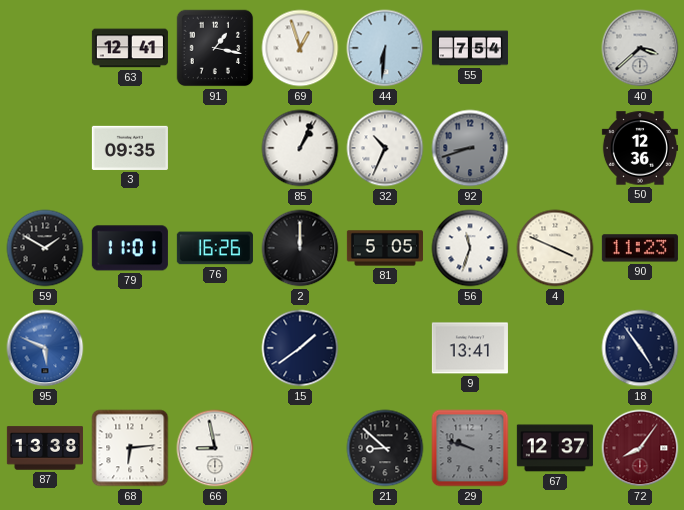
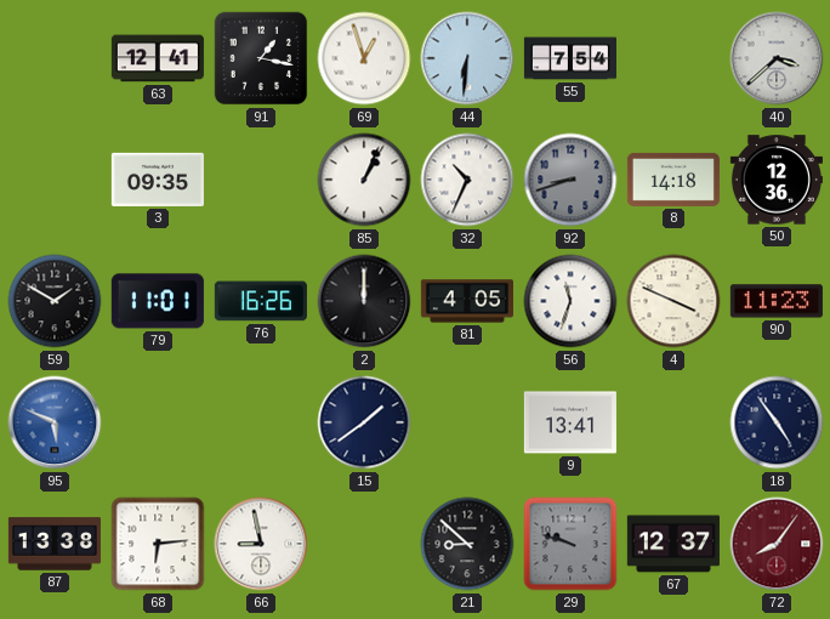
8: none -> 14:18 (673, 180)
81: 5:05 -> 4:05 (467, 301)
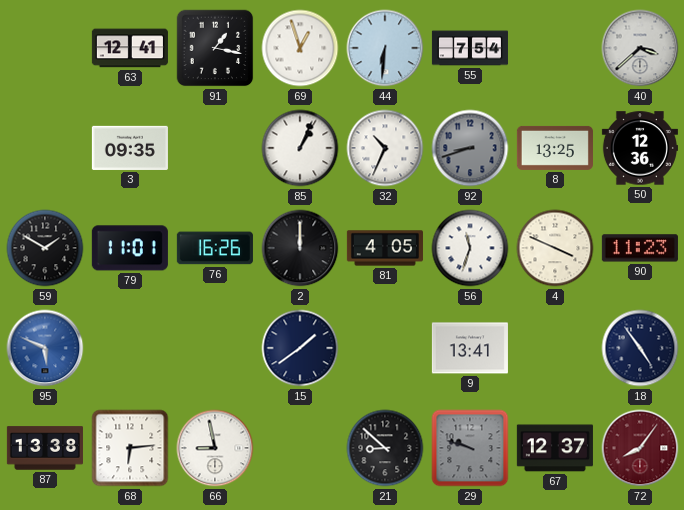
8: 14:18 -> 13:25 (555, 148)
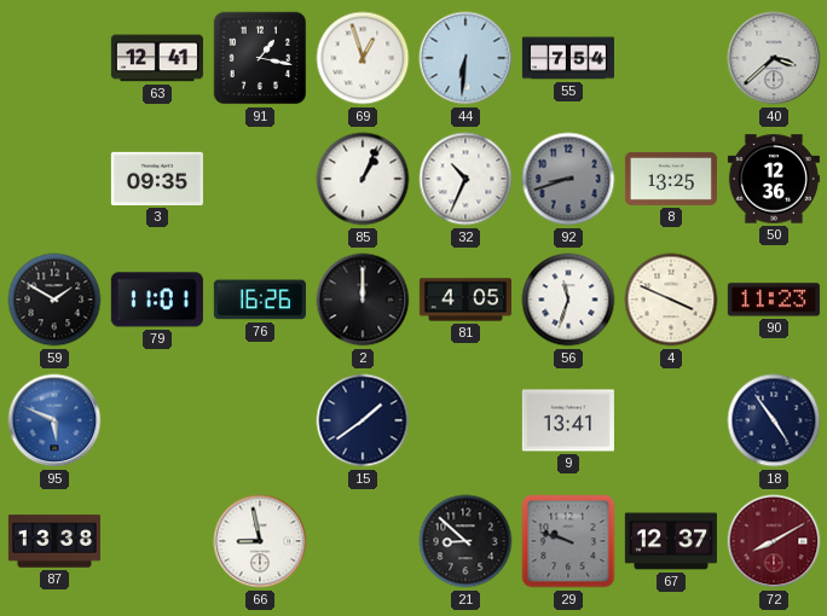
68: 6:14 -> none (130, 448)
72: 8:06 -> 8:10 (774, 541)
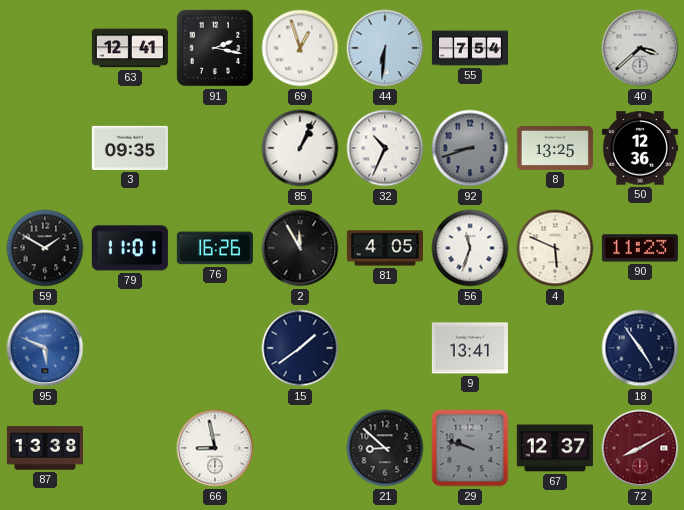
91: 1:17 -> 2:17 (215, 48)
2: 12:00 -> 11:55 (300, 248)
4: 3:49 -> 5:49 (555, 248)
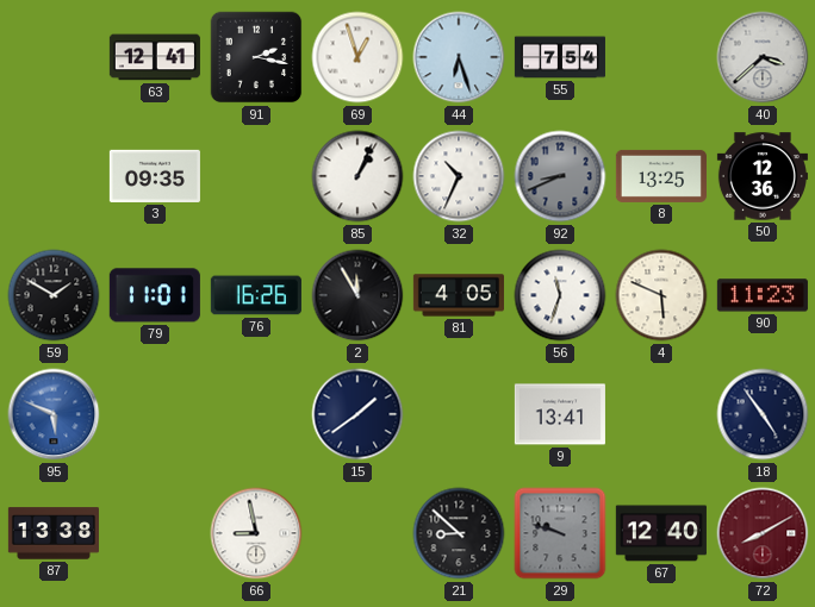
44: 6:31 -> 6:27 (459, 57)
92: 8:42 -> 8:41 (560, 176)
67: 12:37 -> 12:40 (661, 533)
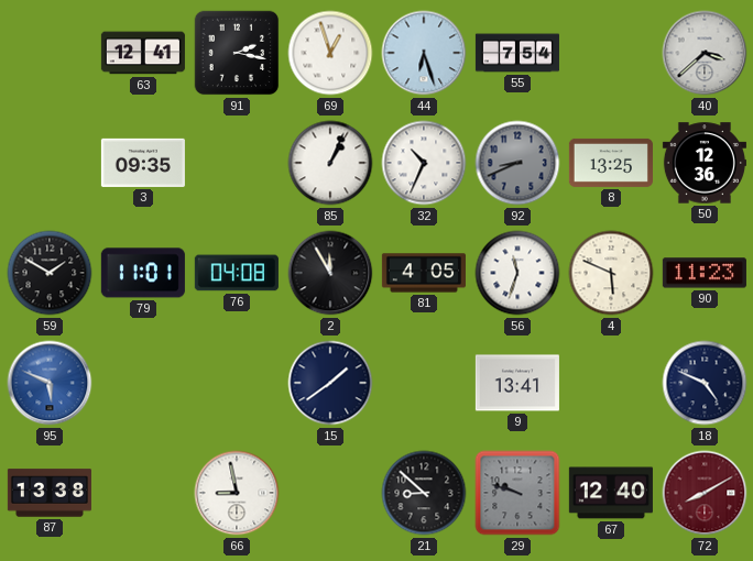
76: 16:26 -> 04:08 (237, 273)
18: 4:54 -> 4:49 (705, 383)
